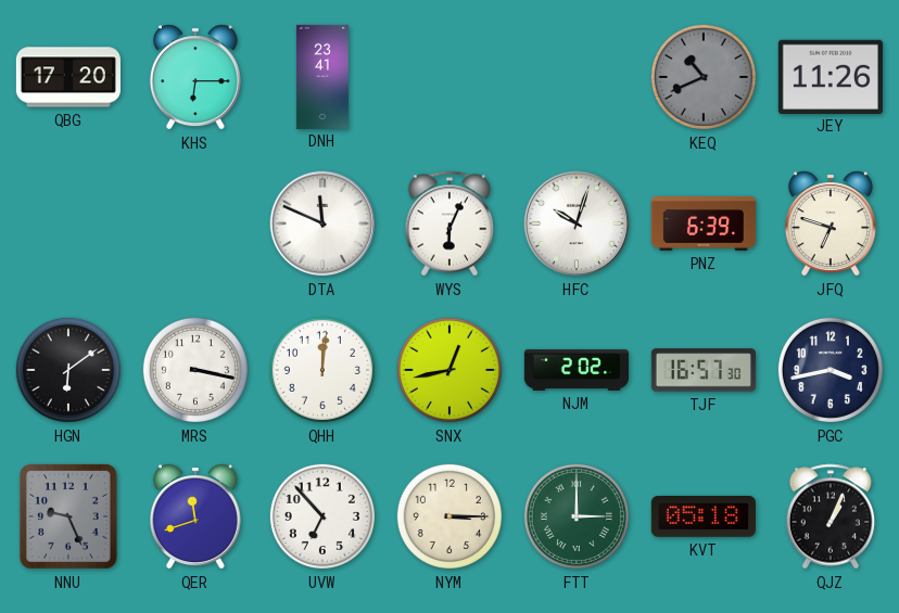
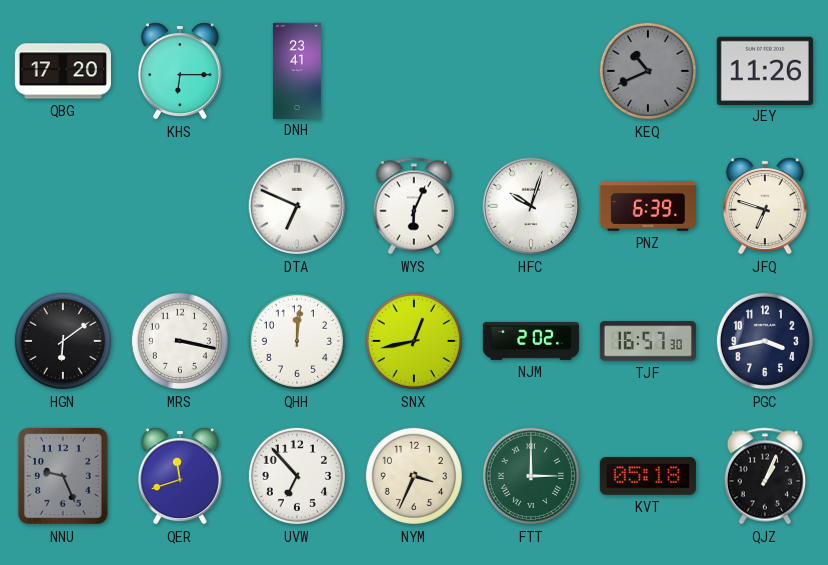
DTA: 11:49 -> 6:49 (297, 206)
NYM: 3:15 -> 3:34 (414, 476)
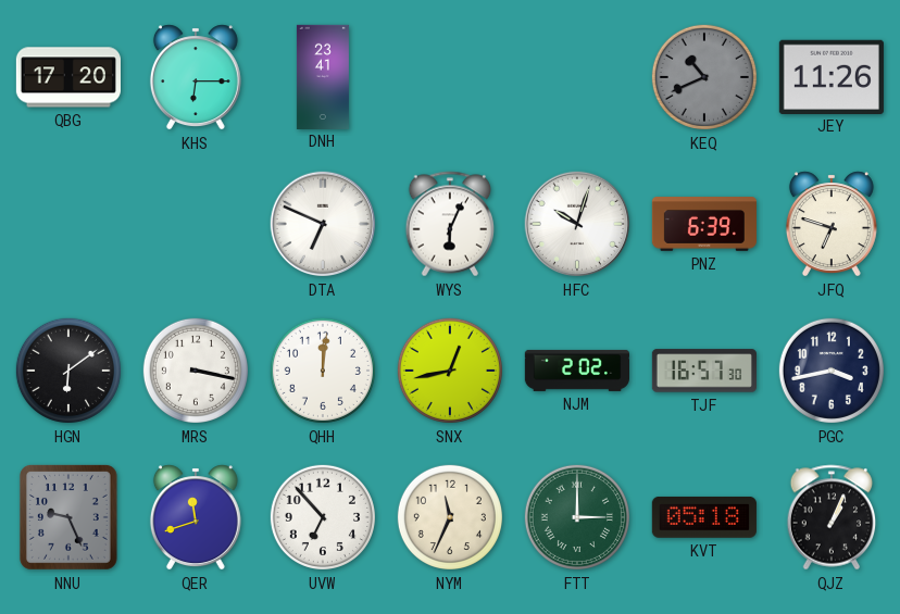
NYM: 3:34 -> 11:34 (450, 517)
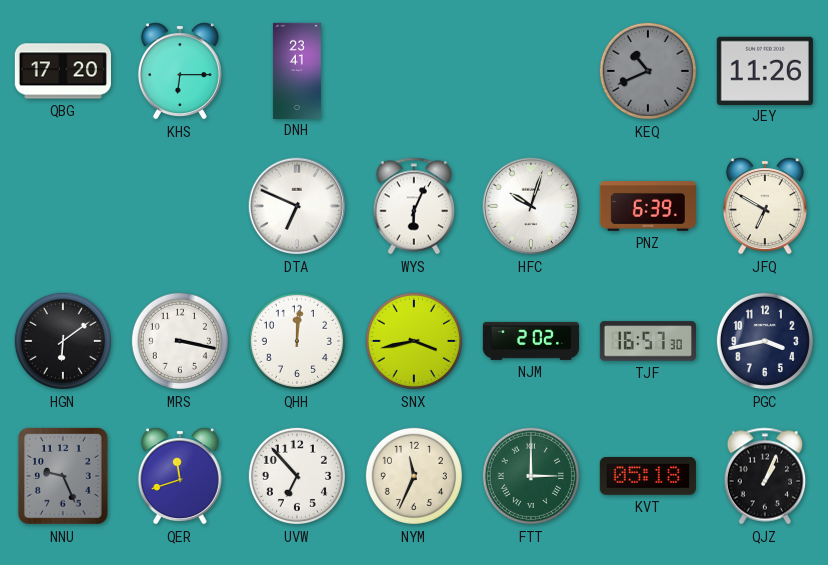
JFQ: 6:48 -> 6:50 (765, 206)
SNX: 12:43 -> 3:43 (414, 341)
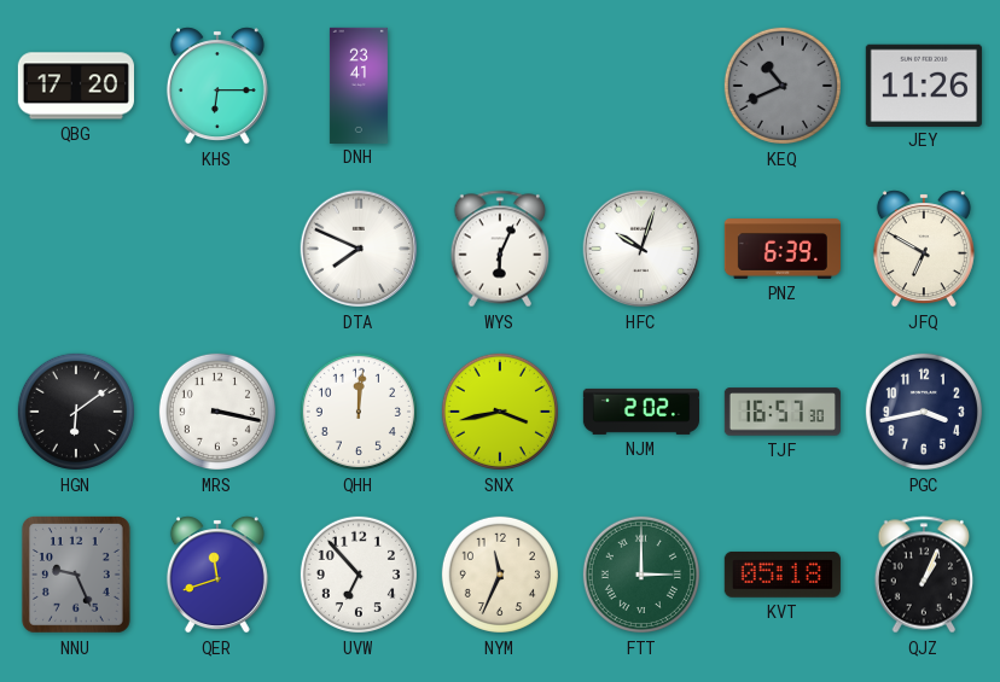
DTA: 6:49 -> 7:49 (359, 249)
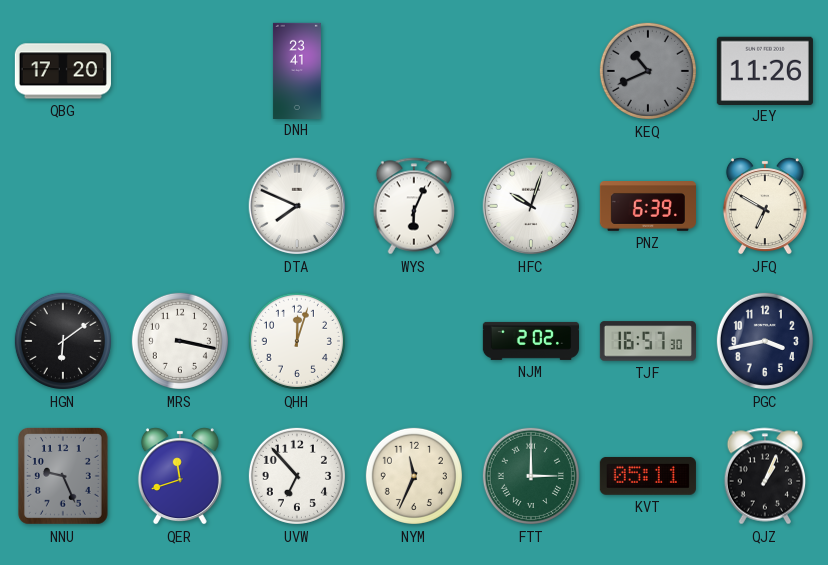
KHS: 6:15 -> none (217, 86)
QHH: 12:01 -> 12:03 (297, 341)
SNX: 3:43 -> none (500, 412)
KVT: 05:18 -> 05:11 (648, 476)
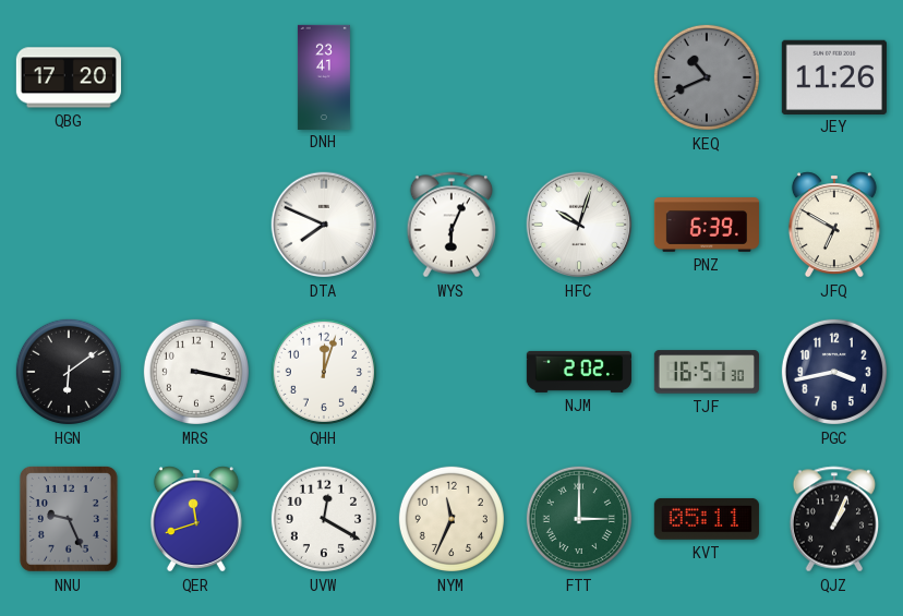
UVW: 6:53 -> 12:20 (324, 519)
